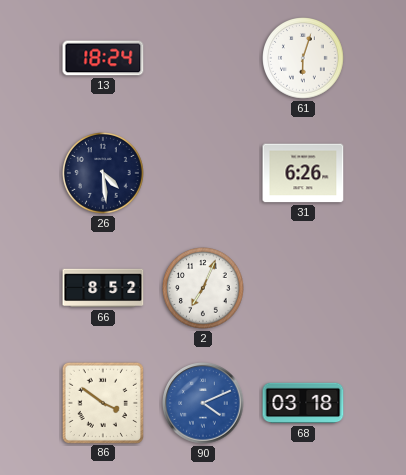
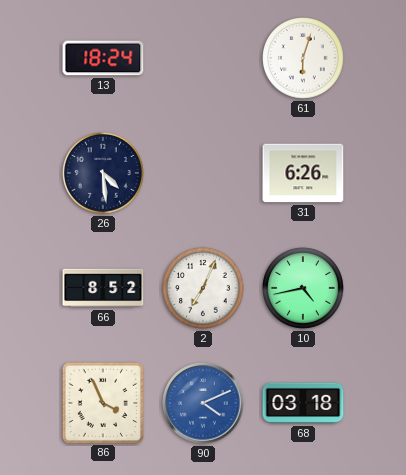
10: none -> 4:43 (303, 288)
86: 3:51 -> 3:56 (102, 402)
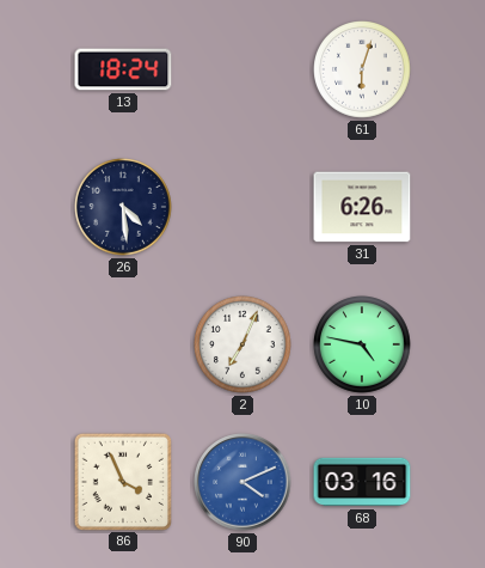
66: 8:52 -> none (103, 288)
10: 4:43 -> 4:47 (362, 344)
68: 03:18 -> 03:16 (362, 482)
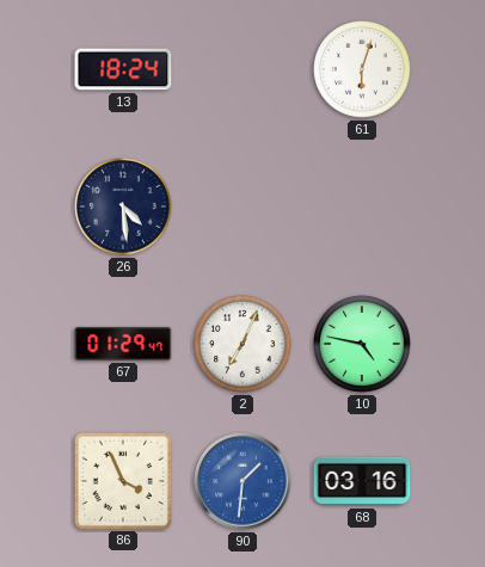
31: 6:26 -> none (362, 207)
67: none -> 01:29 (123, 344)
90: 4:11 -> 1:31 (242, 481)
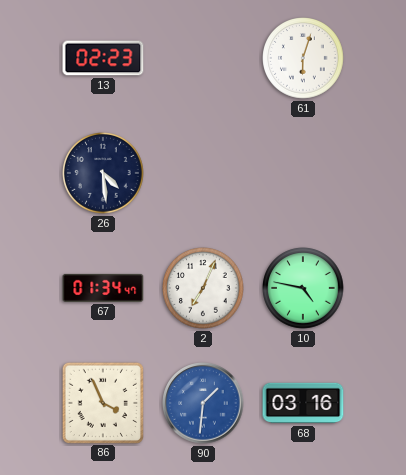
13: 18:24 -> 02:23 (103, 58)
67: 01:29 -> 01:34 (103, 288)
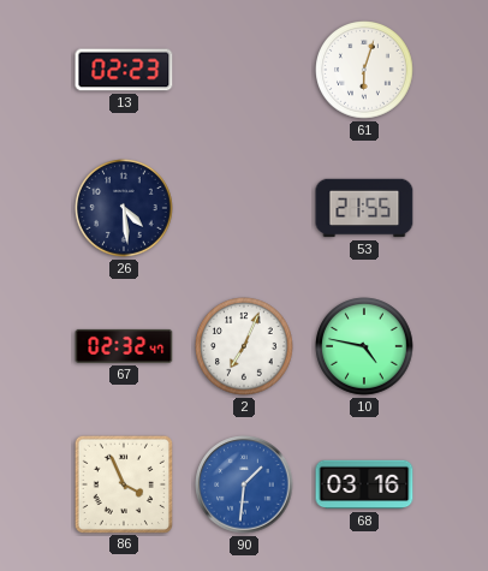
53: none -> 21:55 (364, 208)
67: 01:34 -> 02:32 (124, 346)
